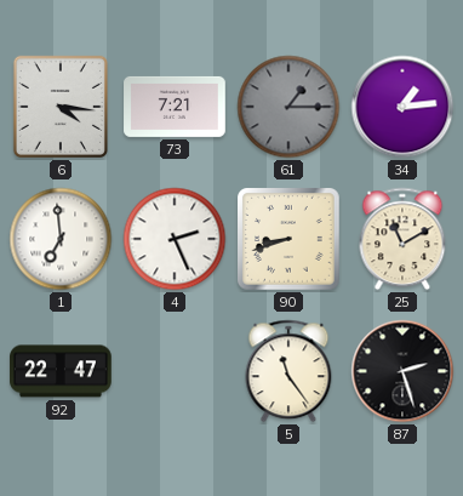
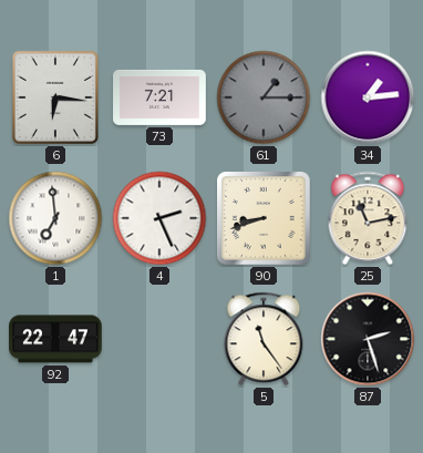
6: 4:16 -> 6:16 (55, 97)
25: 11:10 -> 11:13 (368, 218)
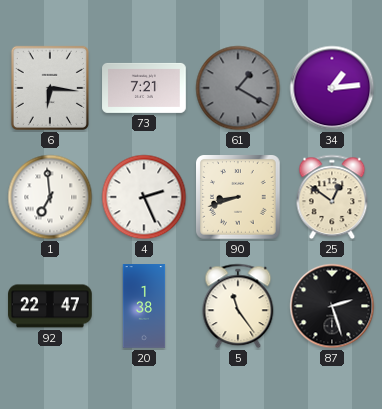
61: 1:15 -> 1:20 (238, 88)
25: 11:13 -> 12:51 (332, 197)
20: none -> 1:38 (144, 306)
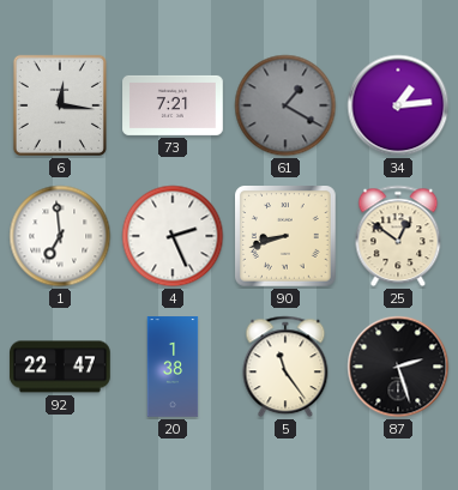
6: 6:16 -> 12:16 (60, 105)
